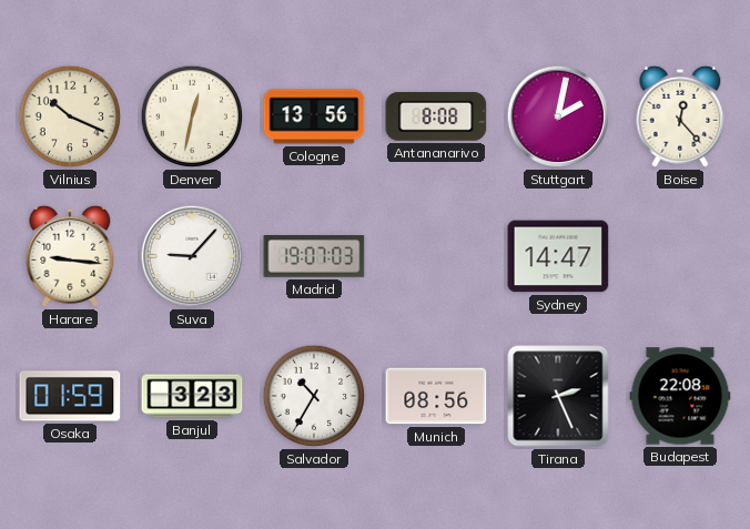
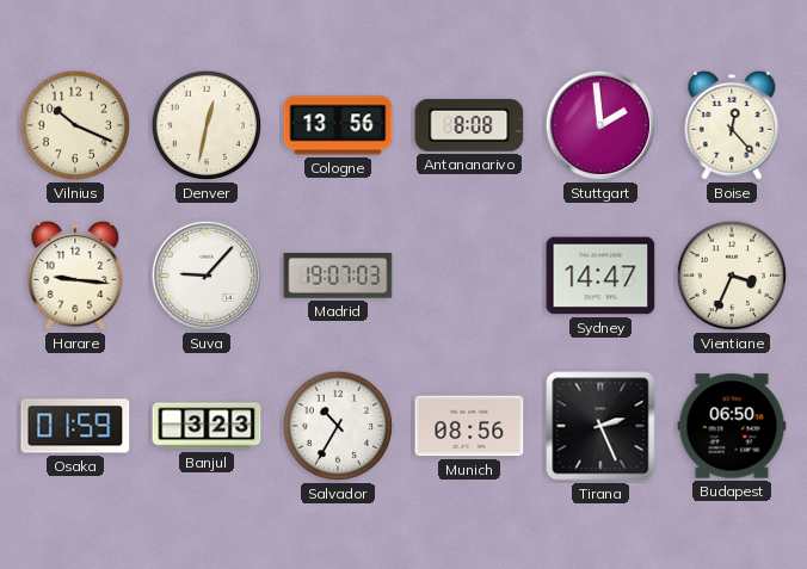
Stuttgart: 2:02 -> 1:59 (600, 125)
Vientiane: none -> 3:34 (732, 276)
Budapest: 22:08 -> 06:50 (732, 426)
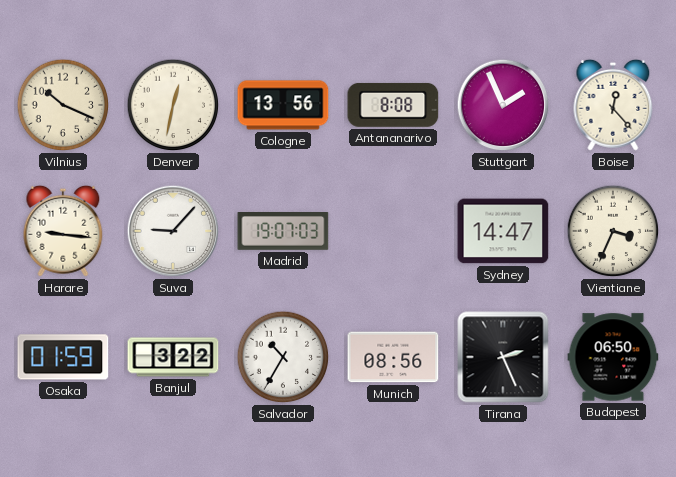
Stuttgart: 1:59 -> 1:56 (503, 105)
Banjul: 3:23 -> 3:22 (173, 357)
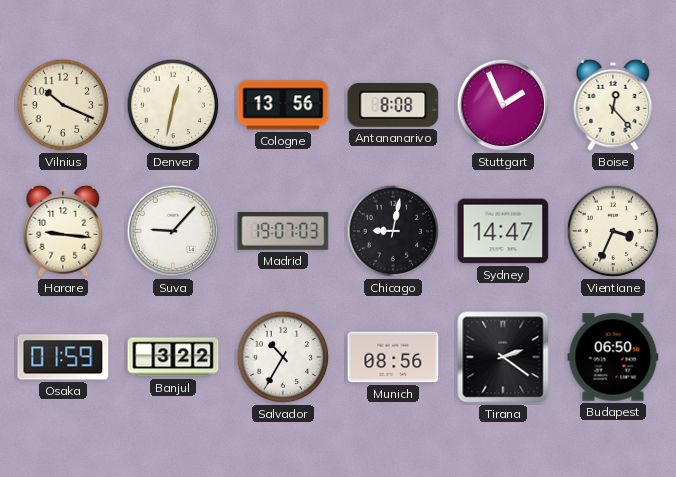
Chicago: none -> 9:02 (393, 231)
Tirana: 2:26 -> 2:21 (503, 357)
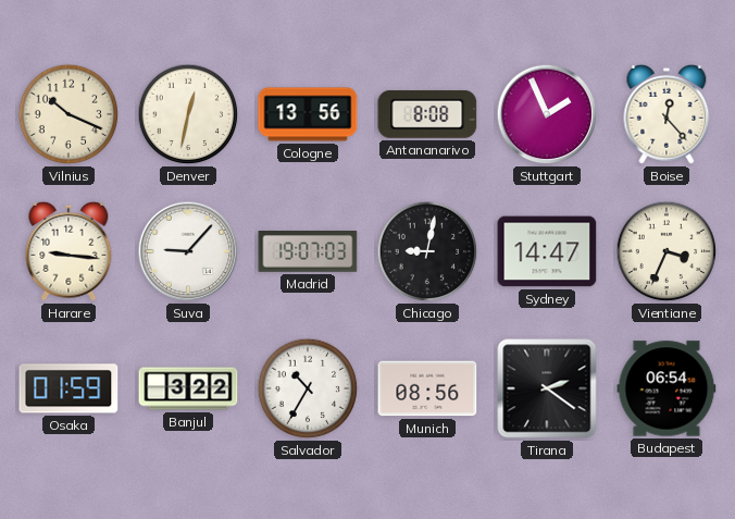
Budapest: 06:50 -> 06:54 (667, 388)
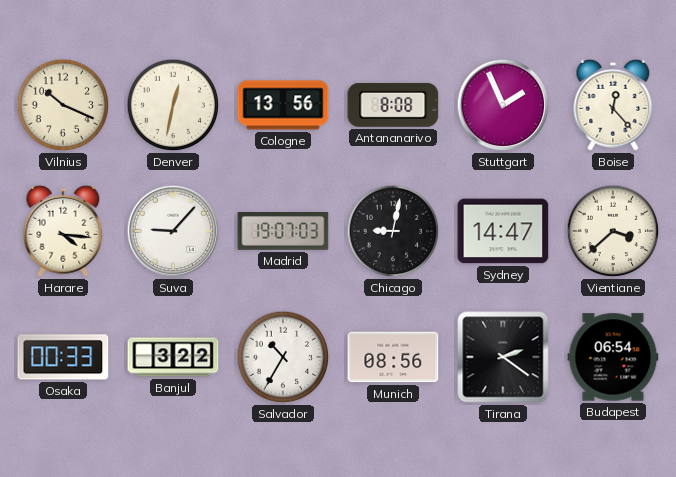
Harare: 9:16 -> 4:16 (63, 231)
Vientiane: 3:34 -> 3:38 (613, 231)
Osaka: 01:59 -> 00:33 (63, 357)
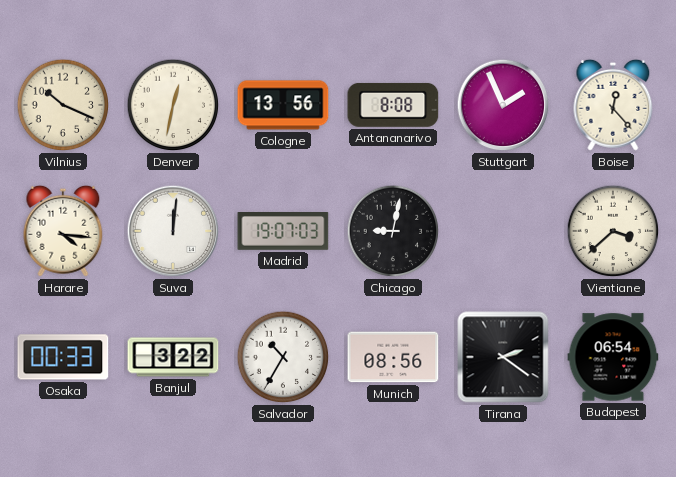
Suva: 9:07 -> 12:01 (173, 231)
Sydney: 14:47 -> none (503, 231)
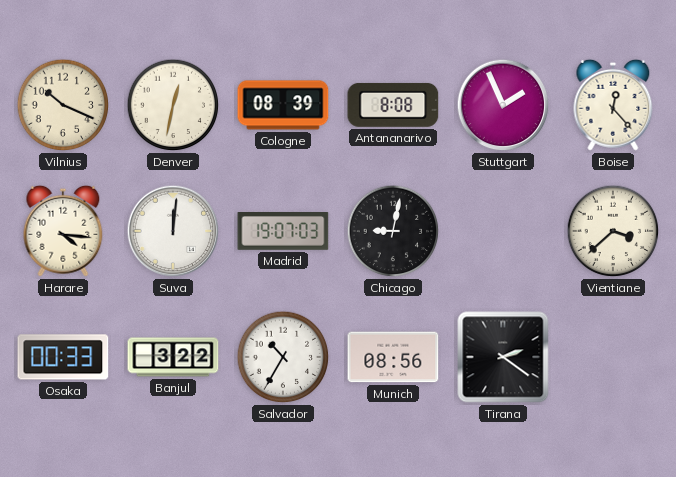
Cologne: 13:56 -> 08:39 (283, 105)
Budapest: 06:54 -> none (613, 357)
